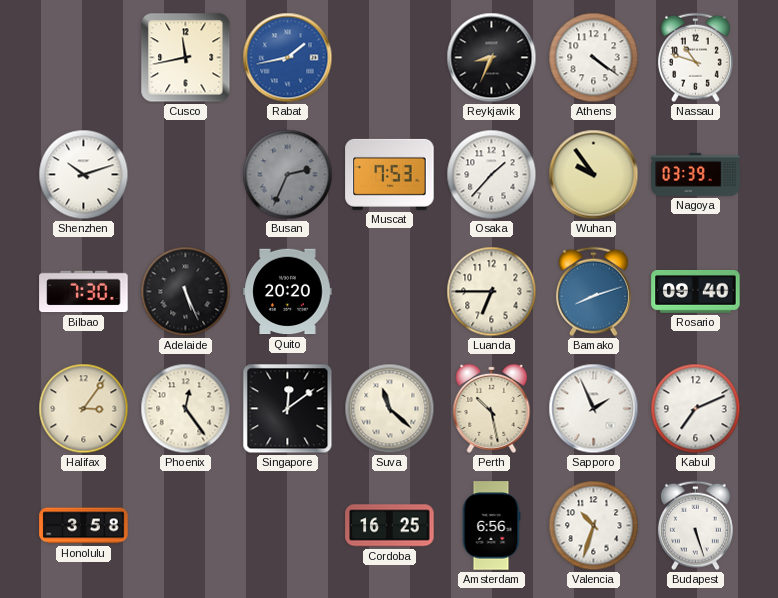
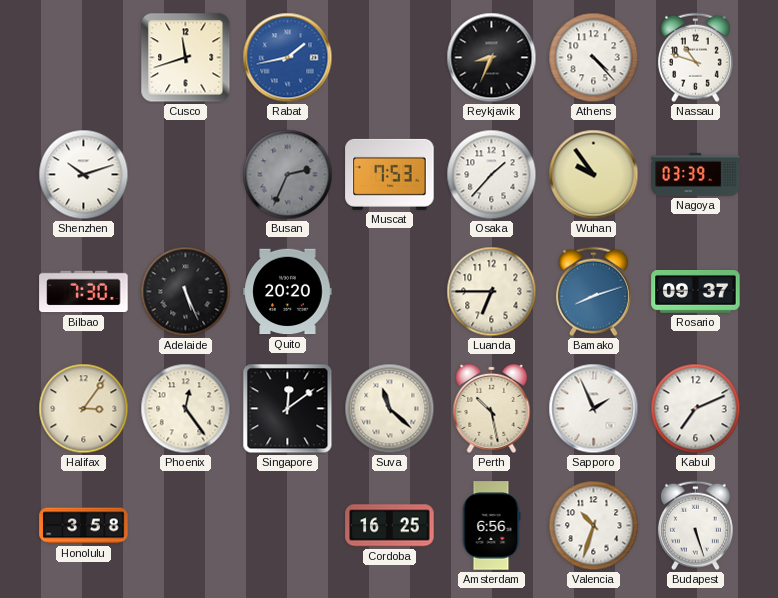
Cusco: 11:43 -> 11:42 (186, 58)
Athens: 4:21 -> 4:23 (594, 58)
Rosario: 09:40 -> 09:37 (696, 292)
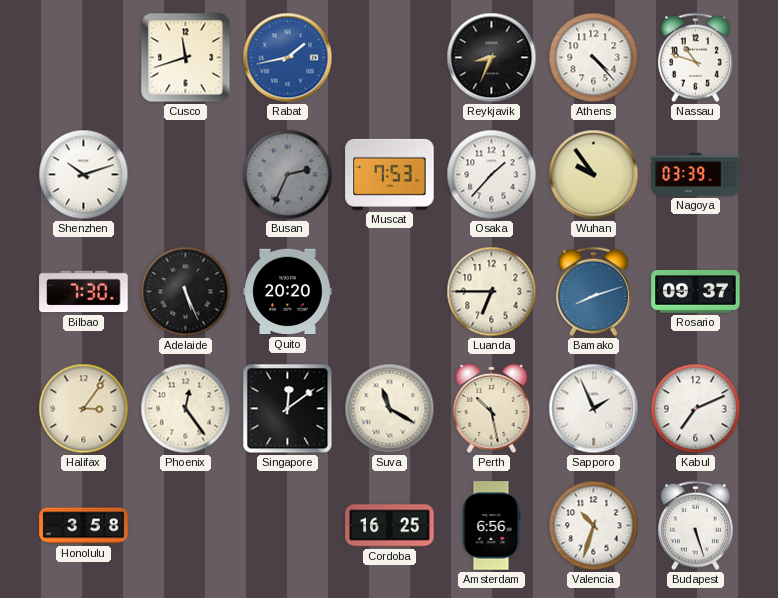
Suva: 11:22 -> 11:20 (390, 409)
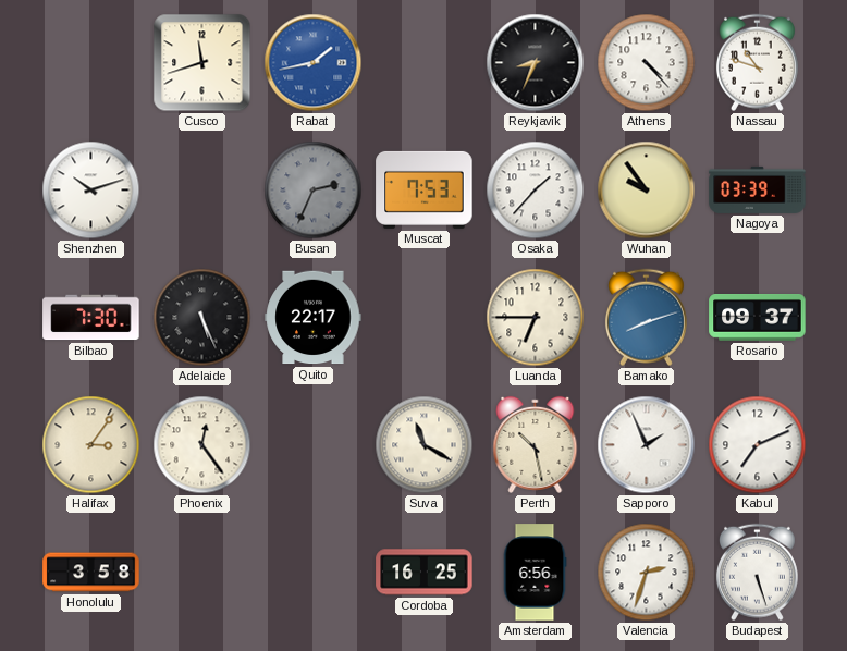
Quito: 20:20 -> 22:17 (314, 318)
Singapore: 12:09 -> none (288, 409)
Valencia: 10:33 -> 2:33 (647, 573)
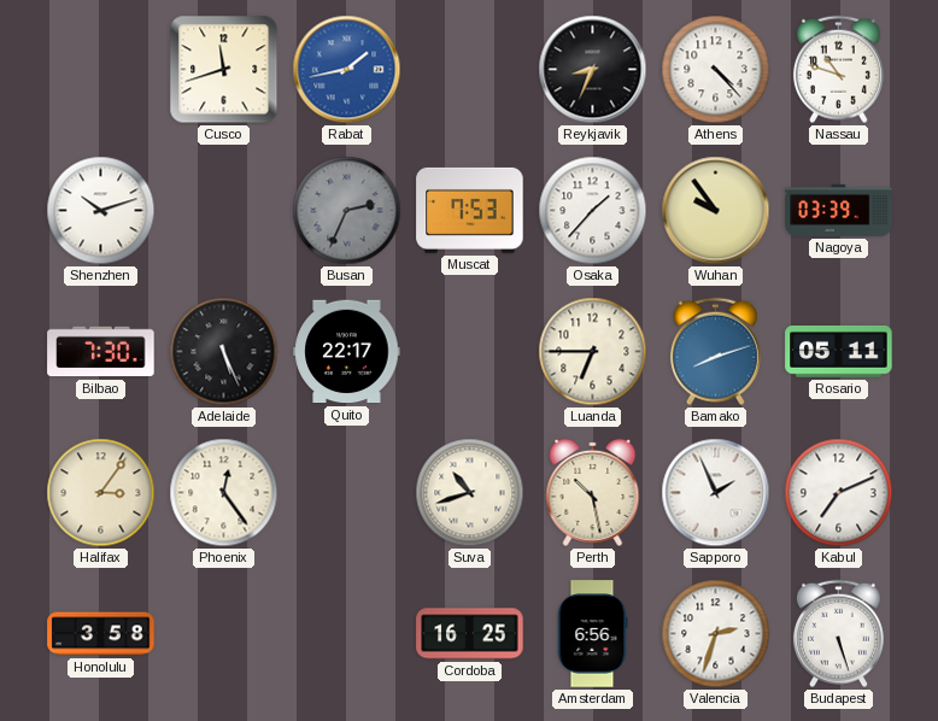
Rosario: 09:37 -> 05:11 (839, 352)
Suva: 11:20 -> 10:42 (470, 493)
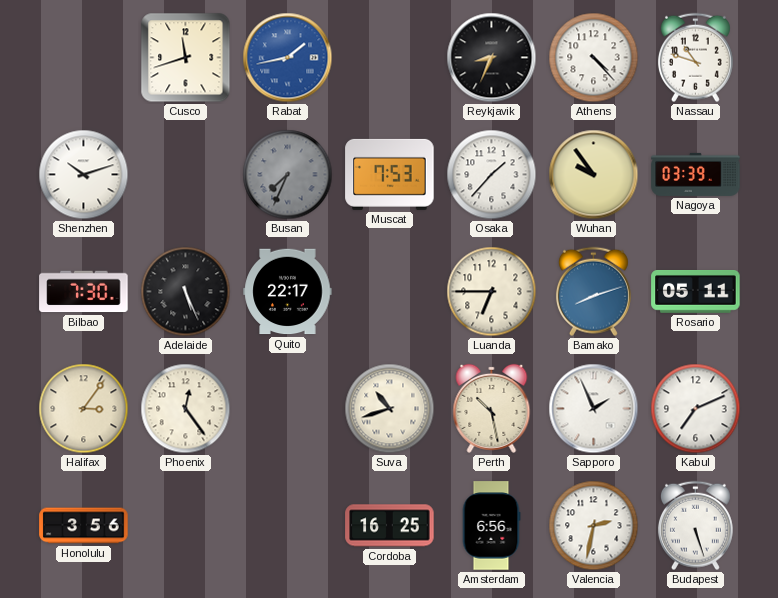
Busan: 2:34 -> 7:34 (288, 175)
Honolulu: 3:58 -> 3:56 (84, 526)
Valencia: 2:33 -> 2:32 (594, 526)
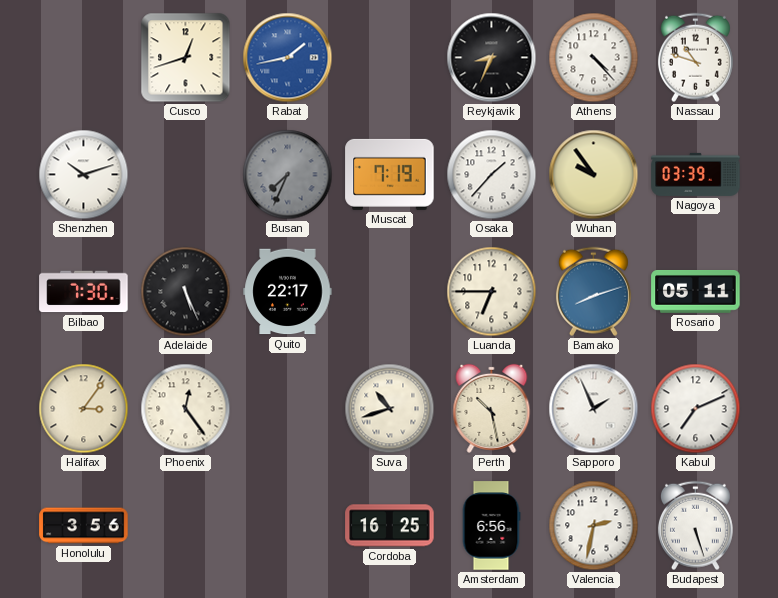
Cusco: 11:42 -> 12:42 (186, 58)
Muscat: 7:53 -> 7:19 (390, 174)
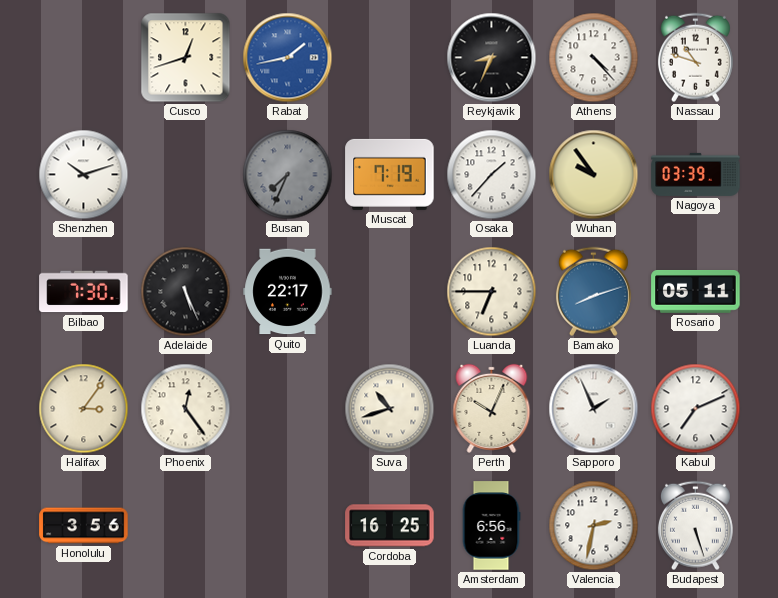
Perth: 10:28 -> 10:04 (492, 408)
